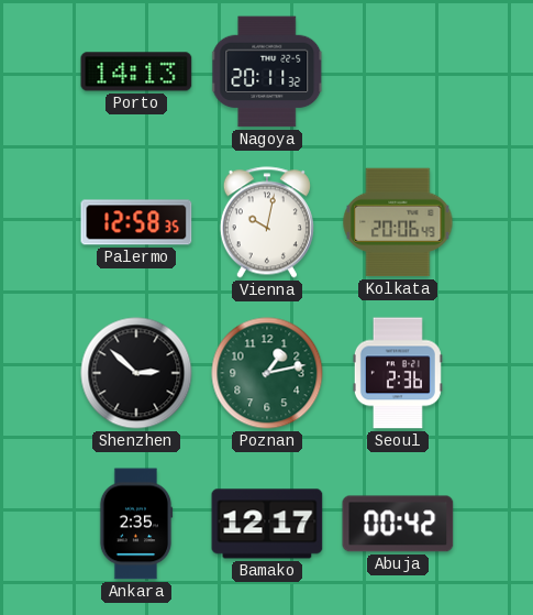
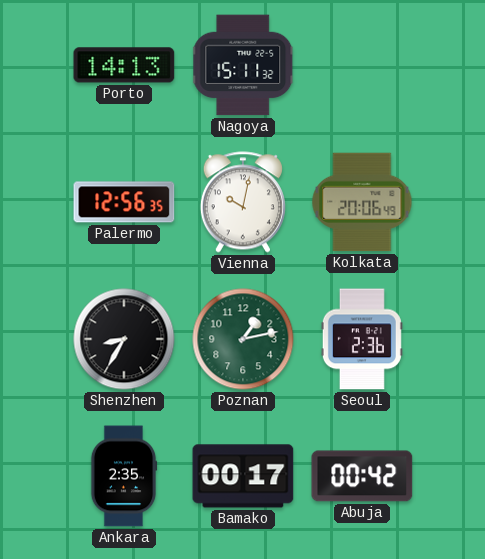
Nagoya: 20:11 -> 15:11 (244, 65)
Palermo: 12:58 -> 12:56 (124, 202)
Shenzhen: 2:52 -> 8:35 (124, 339)
Bamako: 12:17 -> 00:17 (243, 476)
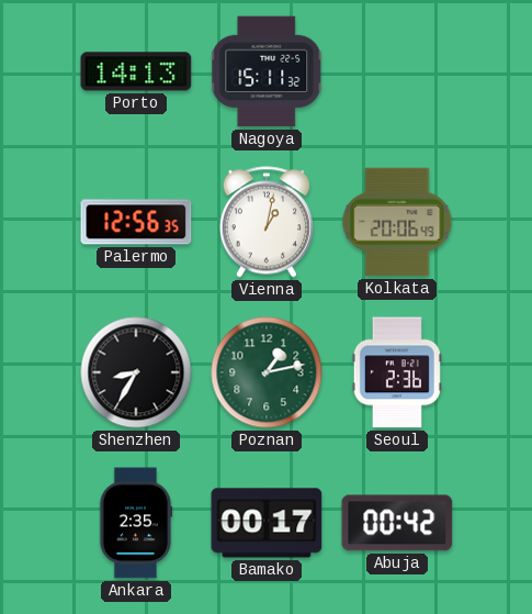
Vienna: 10:02 -> 1:02 (267, 222)
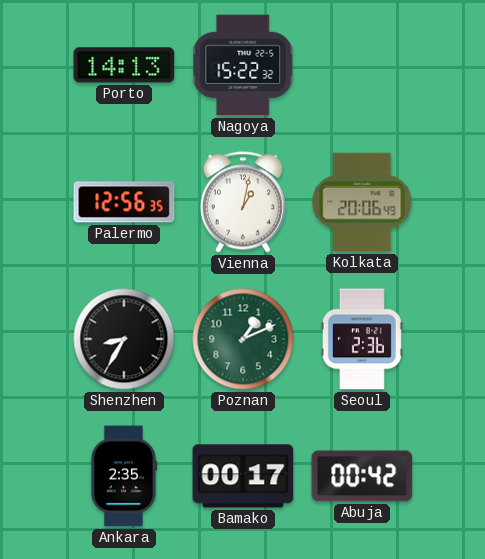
Nagoya: 15:11 -> 15:22 (244, 65)
Poznan: 1:13 -> 1:11 (243, 339)
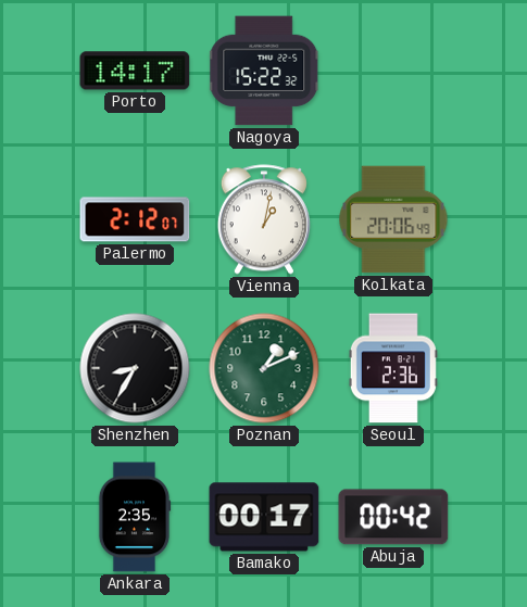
Porto: 14:13 -> 14:17 (135, 71)
Palermo: 12:56 -> 2:12 (135, 219)
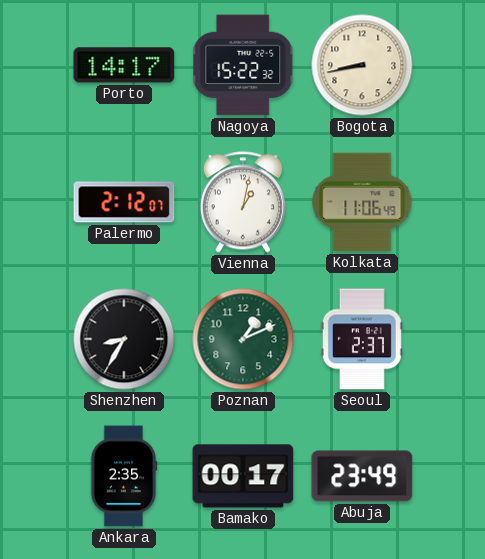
Bogota: none -> 8:43 (362, 65)
Kolkata: 20:06 -> 11:06 (362, 202)
Seoul: 2:36 -> 2:37 (362, 339)
Abuja: 00:42 -> 23:49 (362, 476)
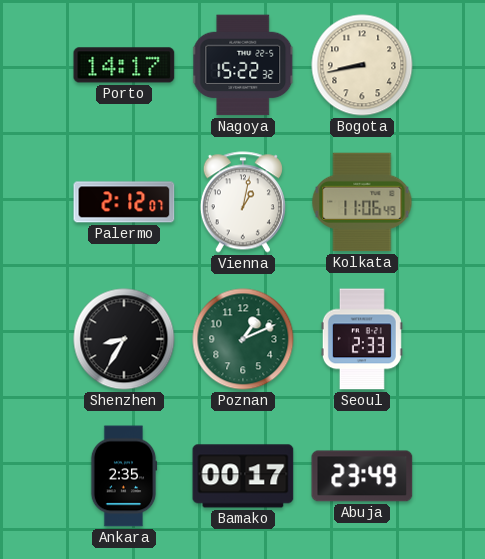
Seoul: 2:37 -> 2:33 (362, 339)
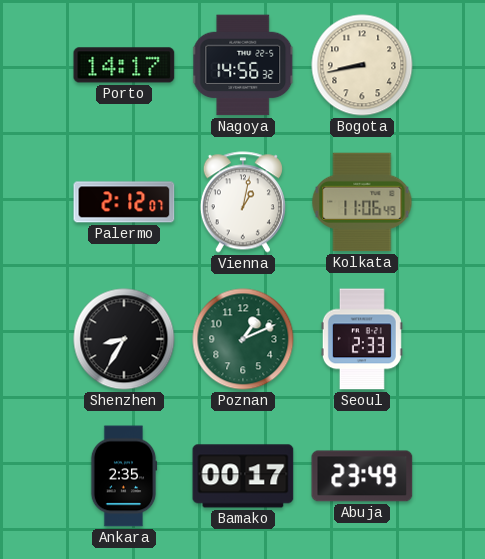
Nagoya: 15:22 -> 14:56 (244, 65)
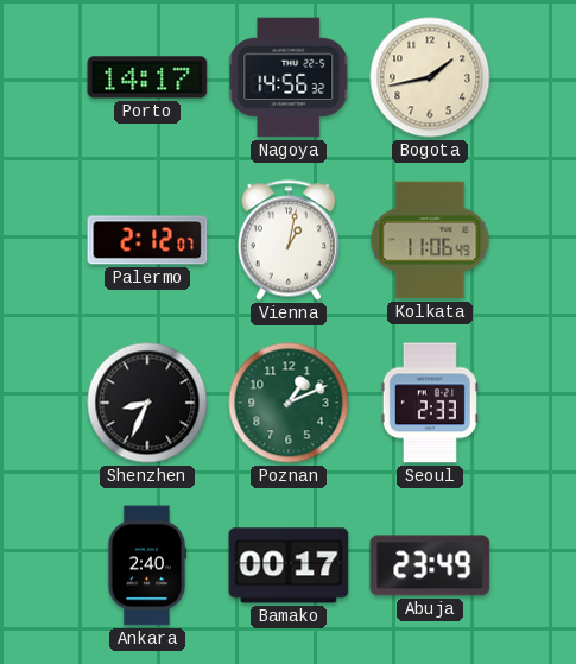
Bogota: 8:43 -> 1:43 (430, 77)
Shenzhen: 8:35 -> 8:34 (147, 403)
Ankara: 2:35 -> 2:40 (147, 565)
